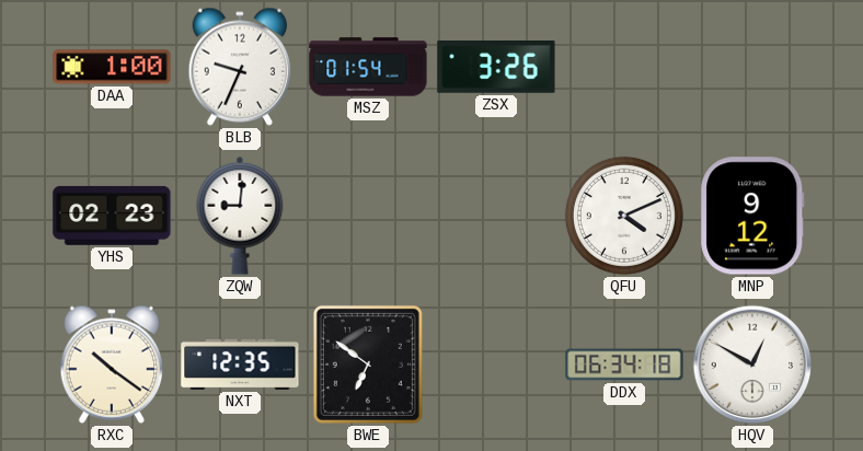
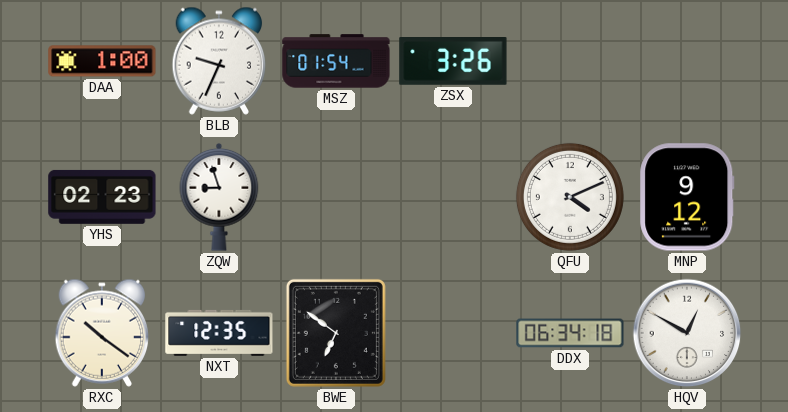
ZQW: 9:01 -> 8:57 (219, 197)
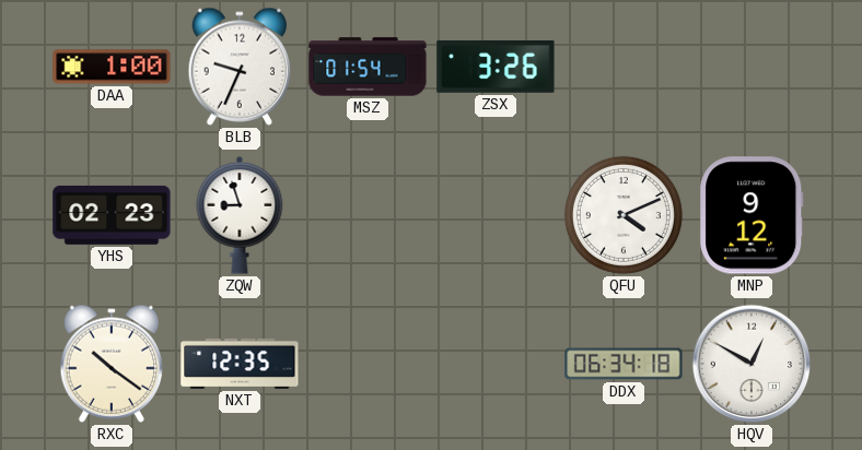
BWE: 6:51 -> none (336, 333)
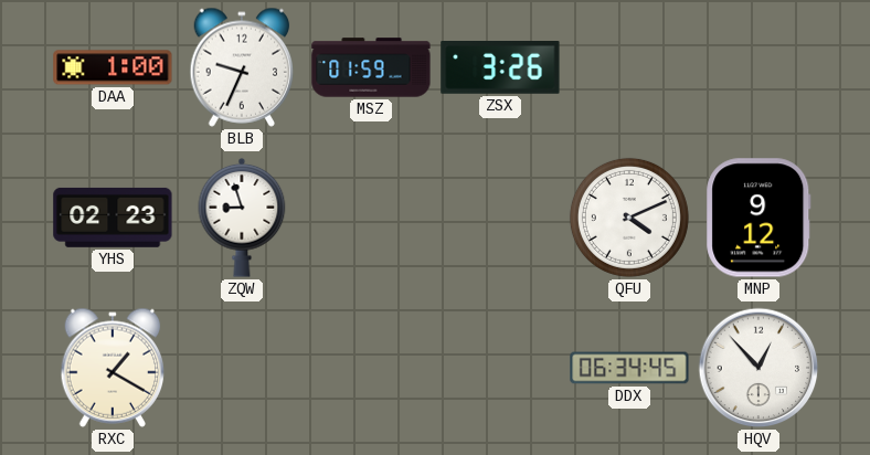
MSZ: 01:54 -> 01:59 (371, 67)
RXC: 10:21 -> 1:20 (113, 368)
NXT: 12:35 -> none (240, 364)
DDX: 06:34:18 -> 06:34:45 (629, 368)
HQV: 12:50 -> 12:53 (758, 368)
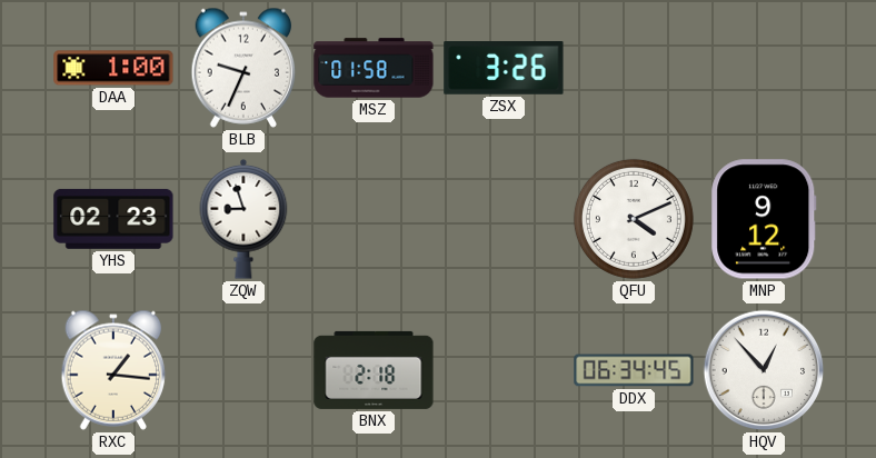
MSZ: 01:59 -> 01:58 (374, 68)
RXC: 1:20 -> 1:16 (113, 370)
BNX: none -> 2:18 (374, 370)
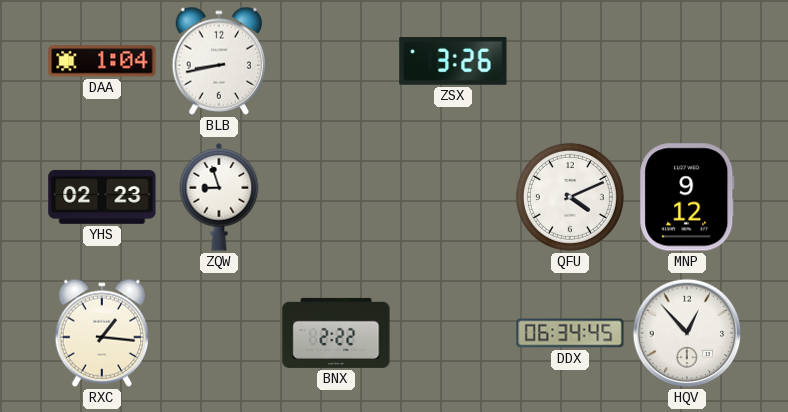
DAA: 1:00 -> 1:04 (102, 61)
BLB: 9:34 -> 8:43 (219, 61)
MSZ: 01:58 -> none (374, 68)
BNX: 2:18 -> 2:22 (336, 333)
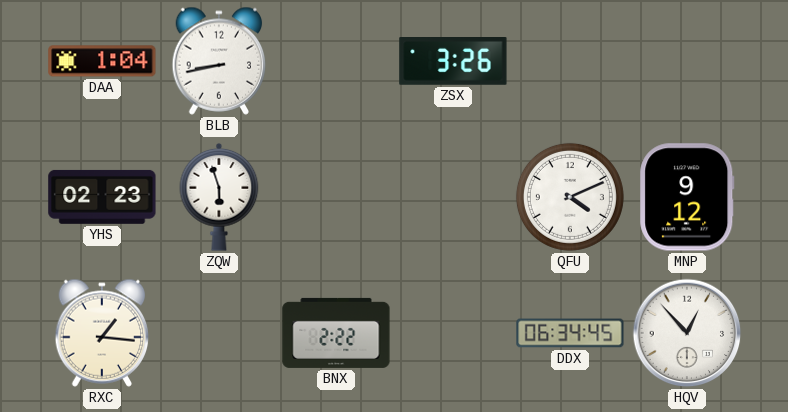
ZQW: 8:57 -> 5:57 (219, 197)
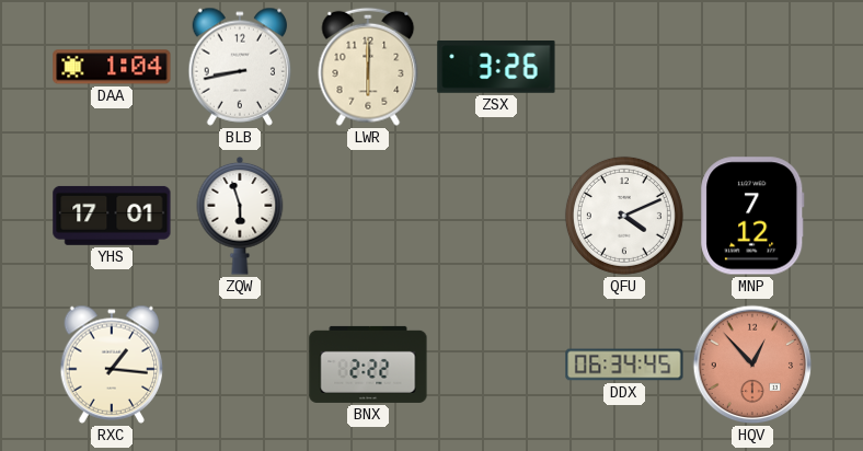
LWR: none -> 6:00 (368, 67)
YHS: 02:23 -> 17:01 (112, 216)
MNP: 9:12 -> 7:12 (752, 216)
HQV dial: white -> salmon (752, 365)
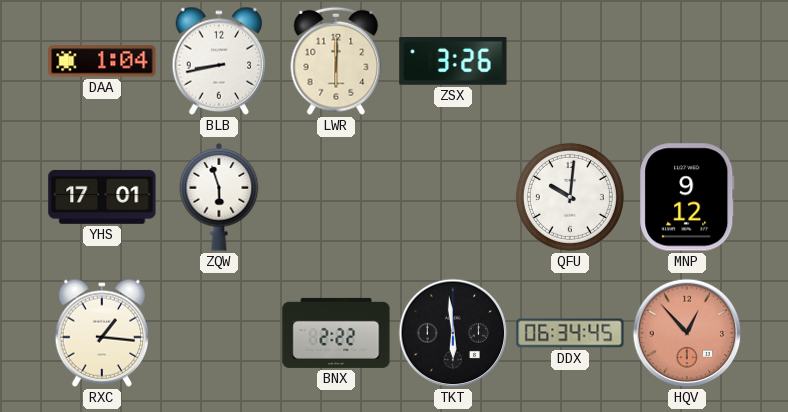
QFU: 4:11 -> 10:01 (570, 197)
MNP: 7:12 -> 9:12 (687, 197)
TKT: none -> 5:59 (453, 333)
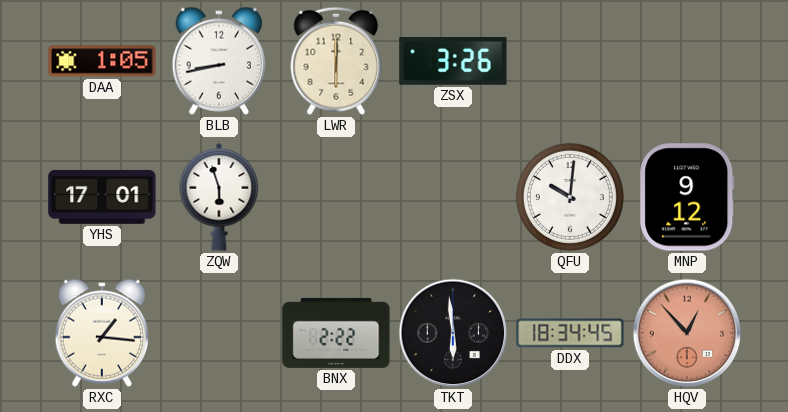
DAA: 1:04 -> 1:05 (102, 61)
DDX: 06:34 -> 18:34 (570, 333)
